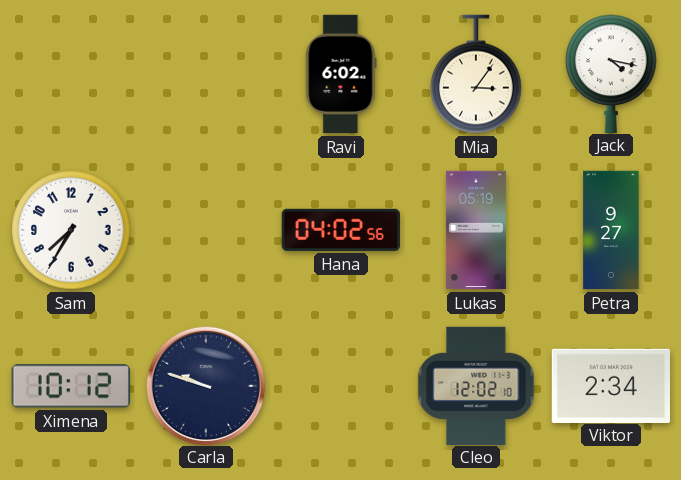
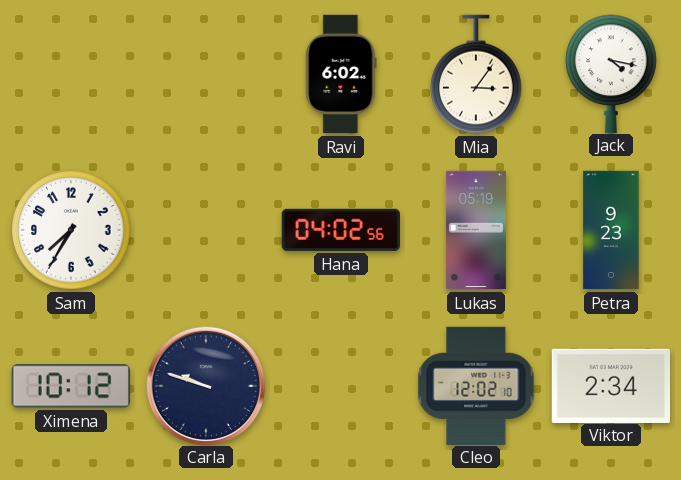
Petra: 9:27 -> 9:23 (611, 230)
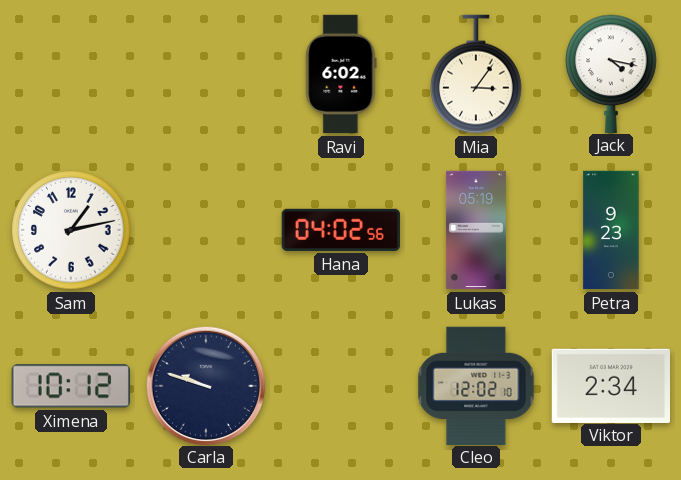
Sam: 7:35 -> 1:13 (71, 230)
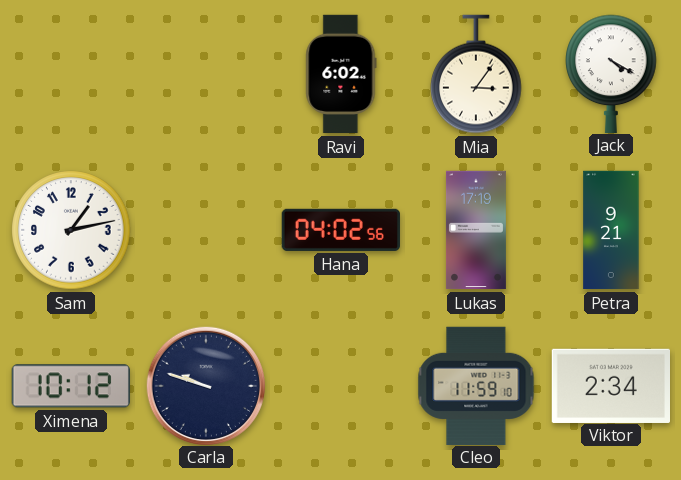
Jack: 4:17 -> 4:20 (611, 73)
Lukas: 05:19 -> 17:19 (476, 230)
Petra: 9:23 -> 9:21 (611, 230)
Cleo: 12:02 -> 11:59 (476, 385)
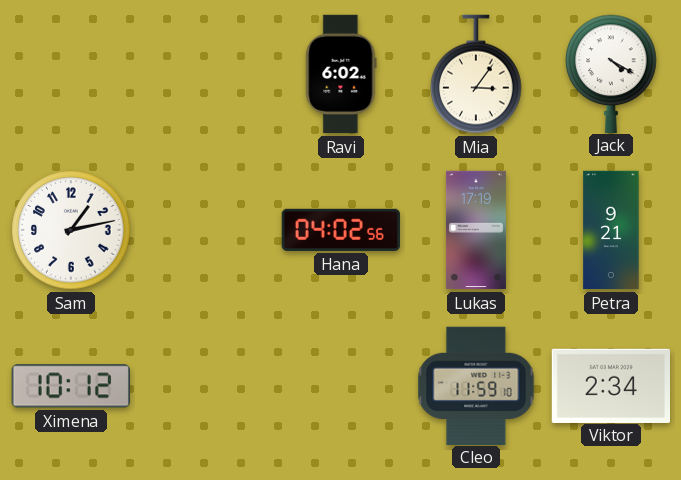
Carla: 9:48 -> none (205, 385)
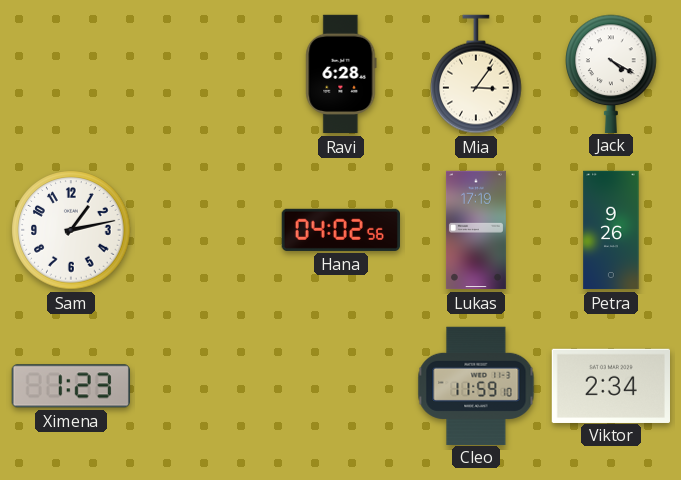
Ravi: 6:02 -> 6:28 (341, 74)
Petra: 9:21 -> 9:26 (611, 230)
Ximena: 10:12 -> 1:23 (71, 386)
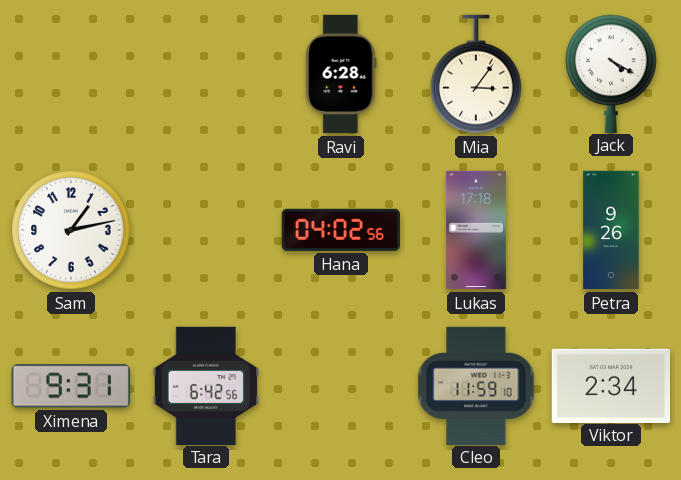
Lukas: 17:19 -> 17:18 (476, 230)
Ximena: 1:23 -> 9:31 (71, 386)
Tara: none -> 6:42 (206, 385)
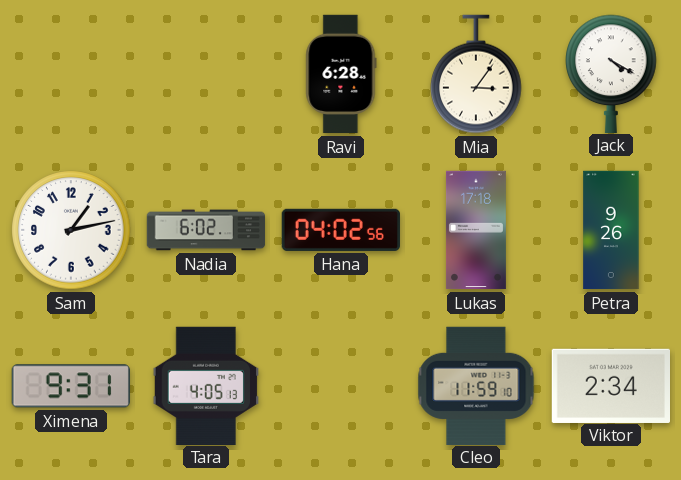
Nadia: none -> 6:02 (206, 230)
Tara: 6:42 -> 4:05 (206, 385)
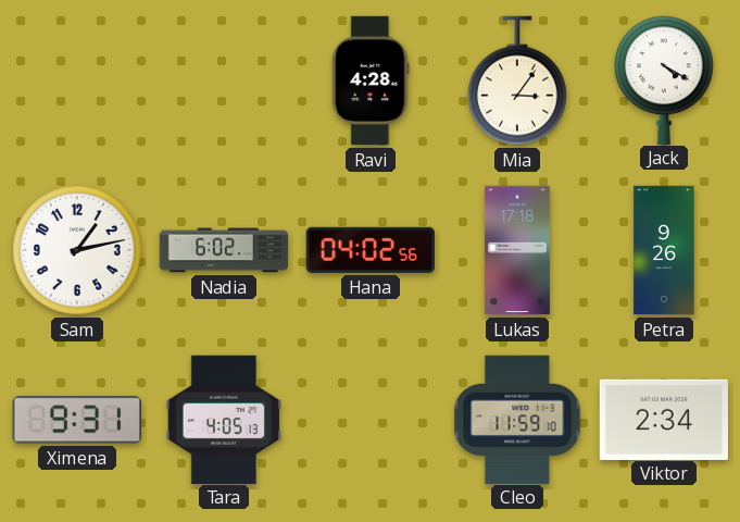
Ravi: 6:28 -> 4:28 (371, 80)
